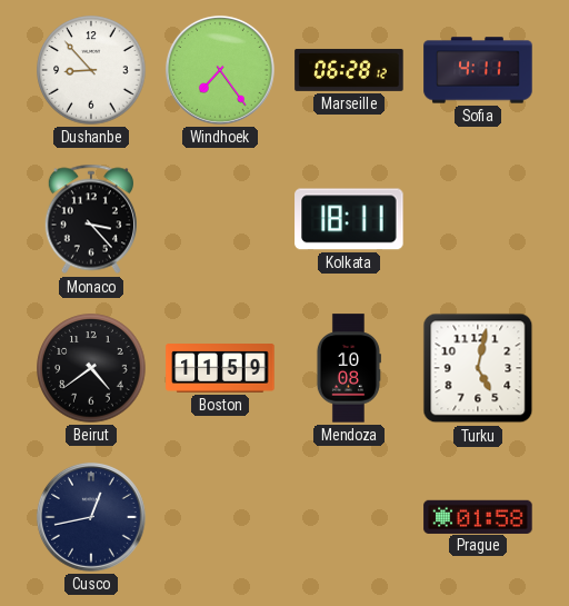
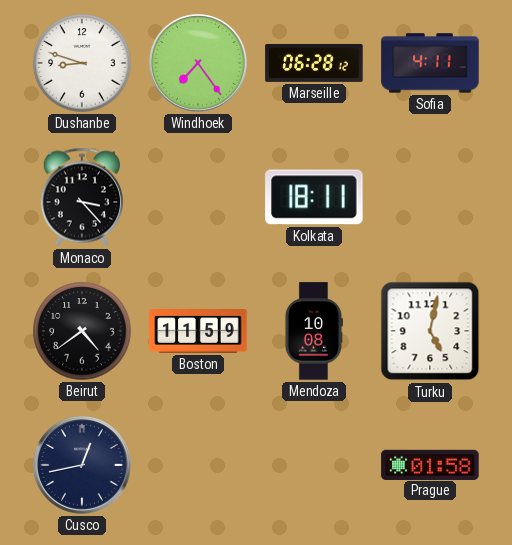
Dushanbe: 8:53 -> 8:48 (82, 63)
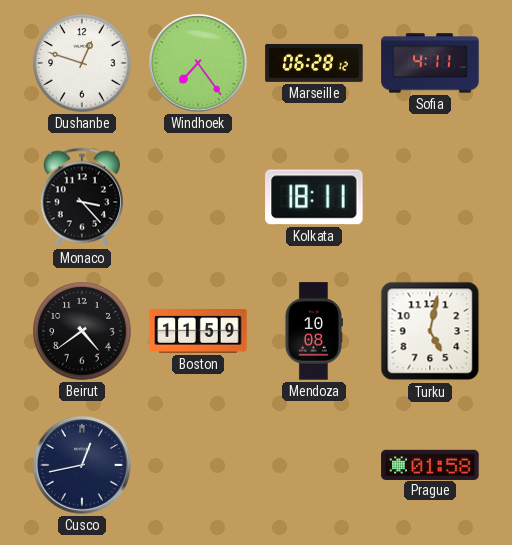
Dushanbe: 8:48 -> 12:48 (82, 63)
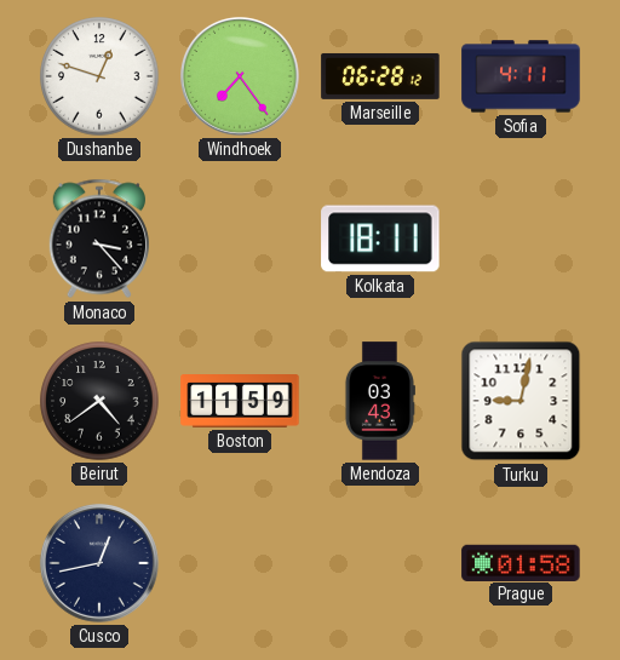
Mendoza: 10:08 -> 03:43 (379, 401)
Turku: 5:02 -> 9:02 (521, 401)
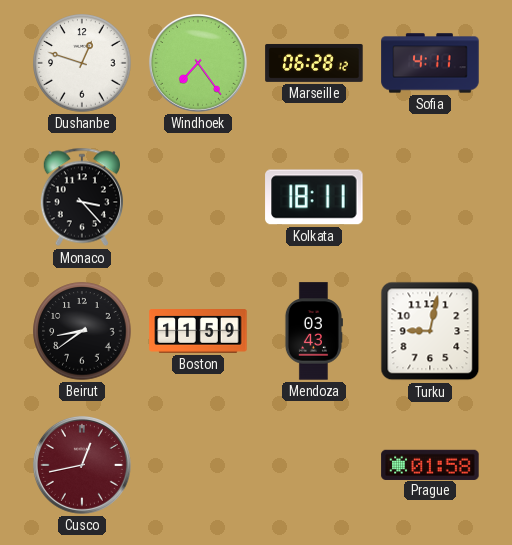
Beirut: 4:39 -> 8:39 (82, 331)
Cusco dial: navy -> burgundy (82, 465)
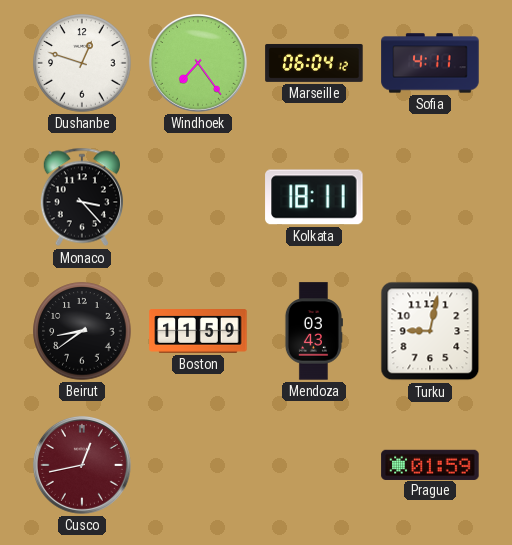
Marseille: 06:28 -> 06:04 (314, 63)
Prague: 01:58 -> 01:59 (430, 464)
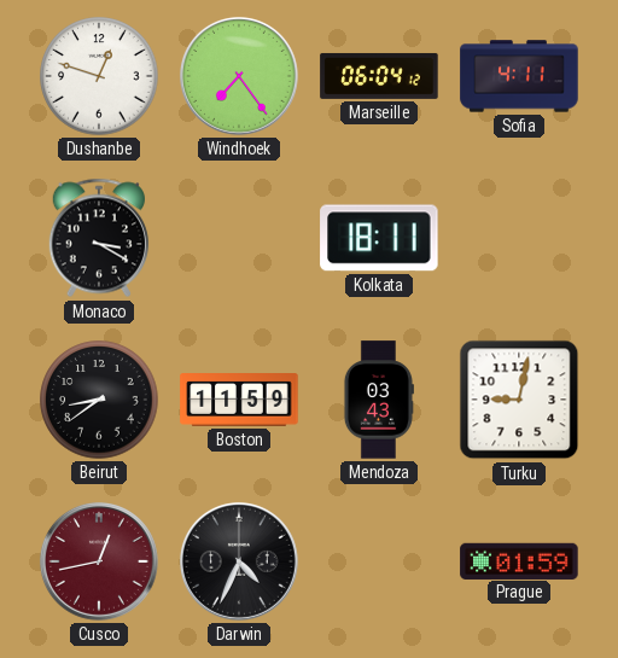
Monaco: 3:23 -> 3:20 (99, 238)
Darwin: none -> 4:34 (239, 561)
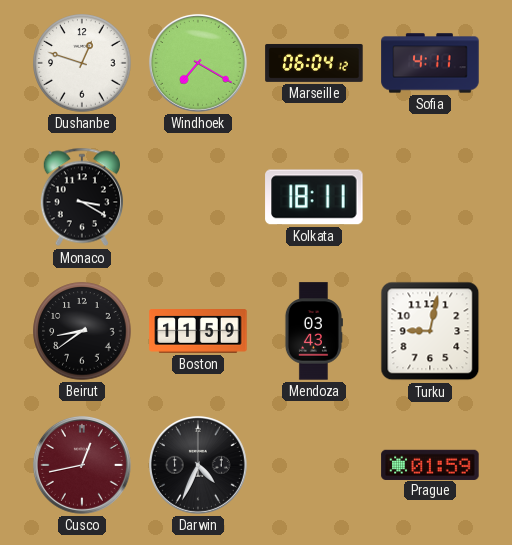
Windhoek: 7:24 -> 7:20 (198, 63)
